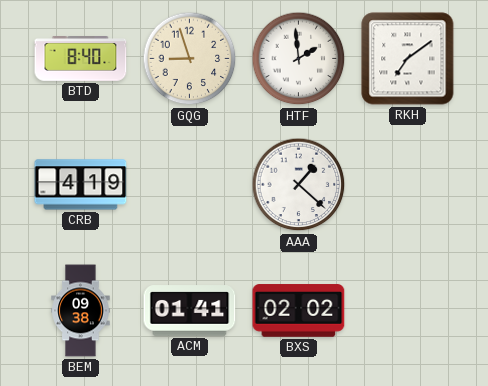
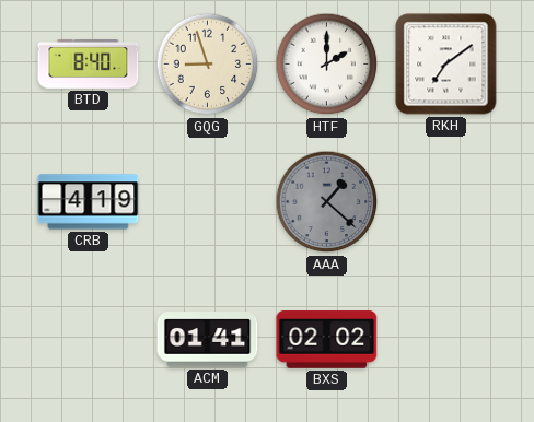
HTF: 1:59 -> 2:00 (327, 65)
AAA dial: white -> grey (327, 202)
BEM: 09:38 -> none (81, 311)
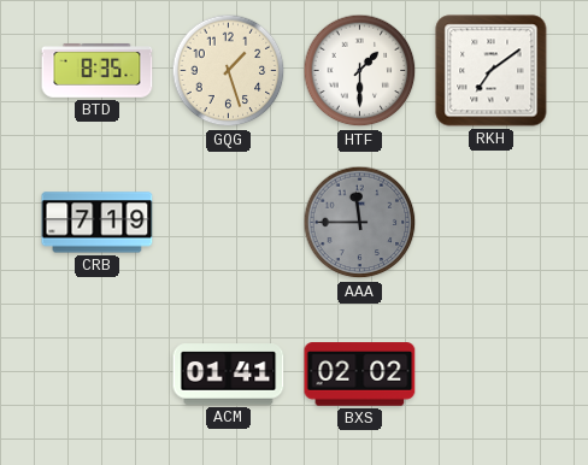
BTD: 8:40 -> 8:35 (98, 71)
GQG: 8:57 -> 1:27 (229, 71)
HTF: 2:00 -> 1:30 (360, 71)
CRB: 4:19 -> 7:19 (98, 223)
AAA: 1:22 -> 11:45 (360, 223)
